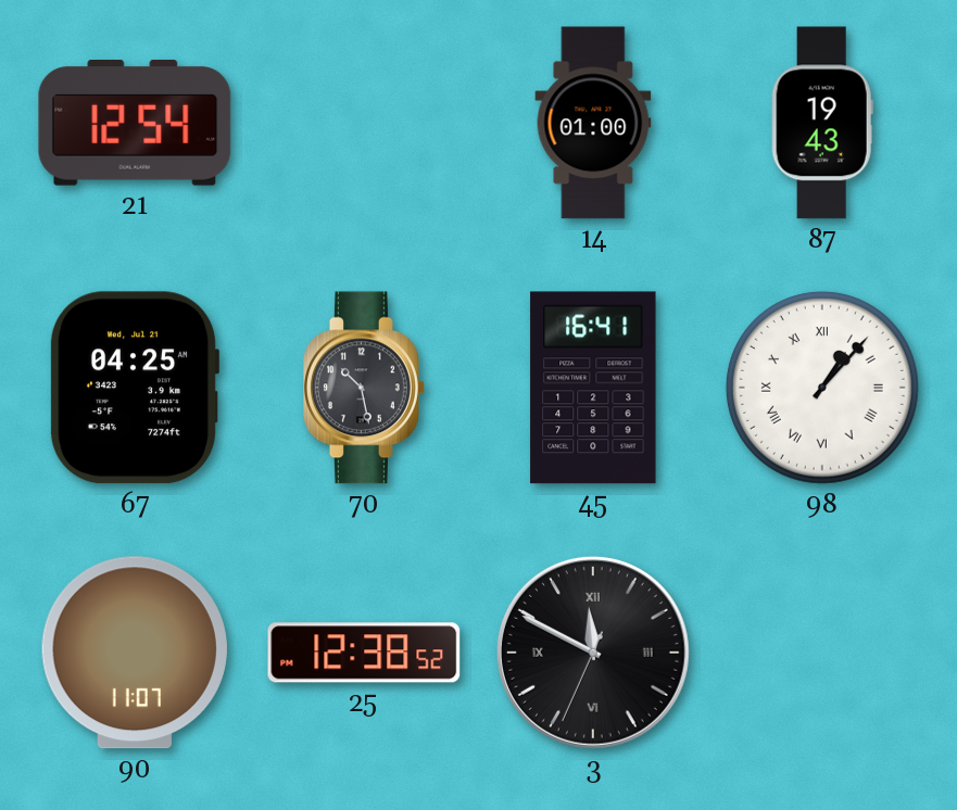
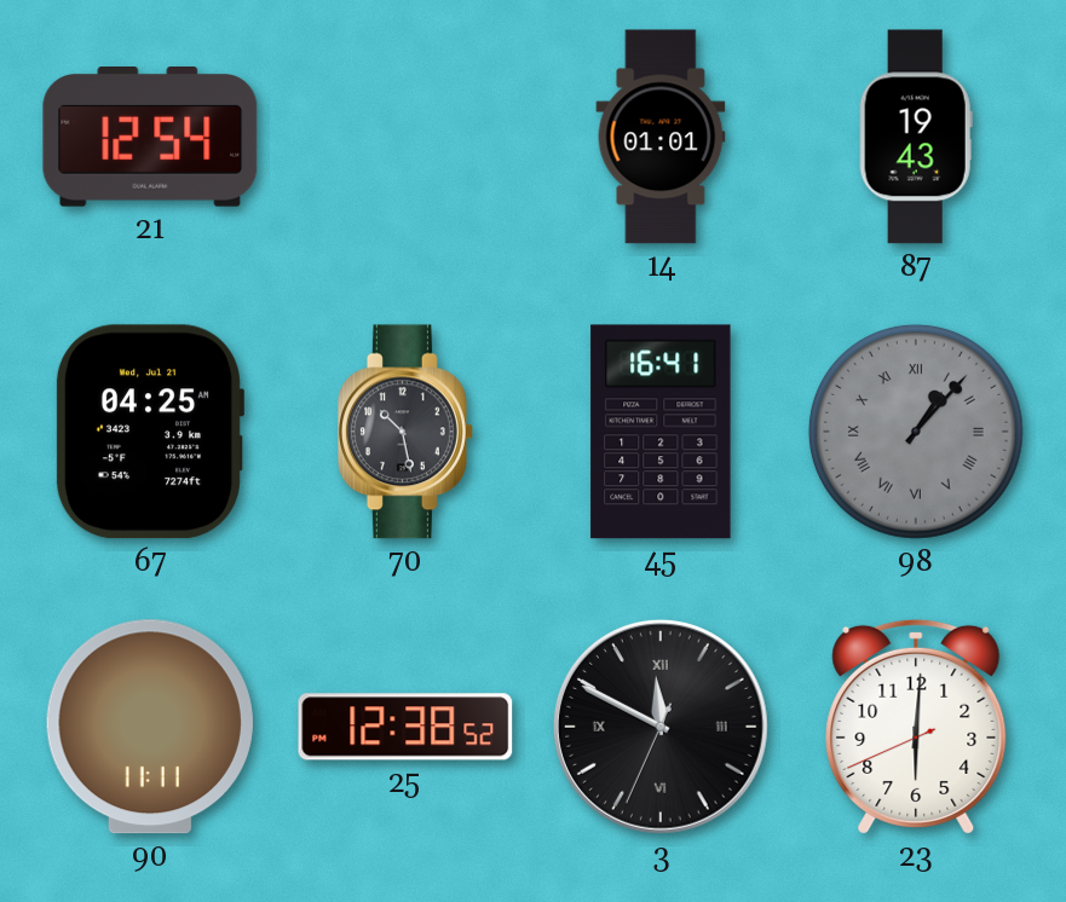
14: 01:00 -> 01:01 (661, 137)
98 dial: white -> grey (916, 432)
90: 11:07 -> 11:11 (150, 727)
23: none -> 6:00 (916, 727)
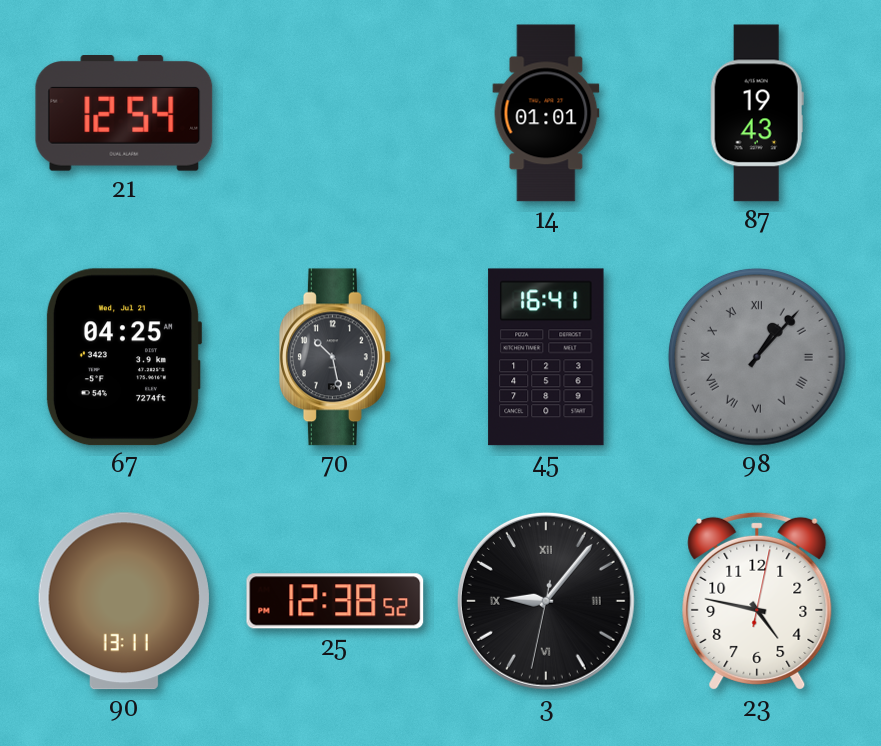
90: 11:11 -> 13:11 (124, 601)
3: 11:49 -> 9:06 (546, 601)
23: 6:00 -> 4:47 (757, 601)
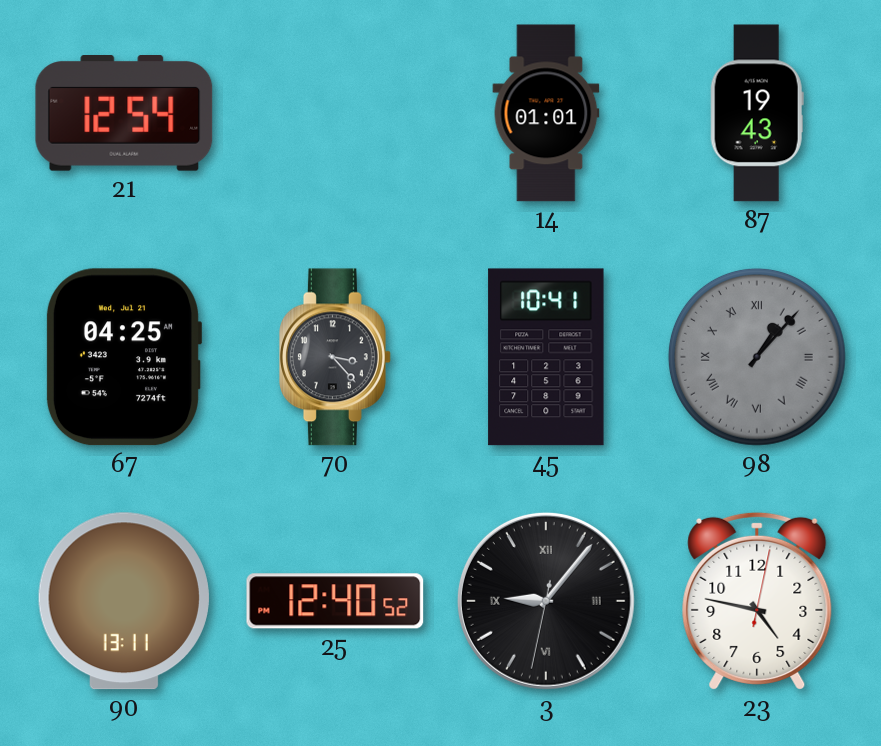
70: 10:28 -> 3:23 (336, 357)
45: 16:41 -> 10:41 (546, 357)
25: 12:38 -> 12:40 (335, 601)
